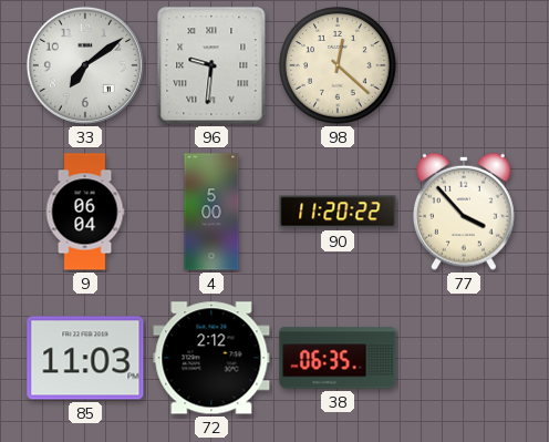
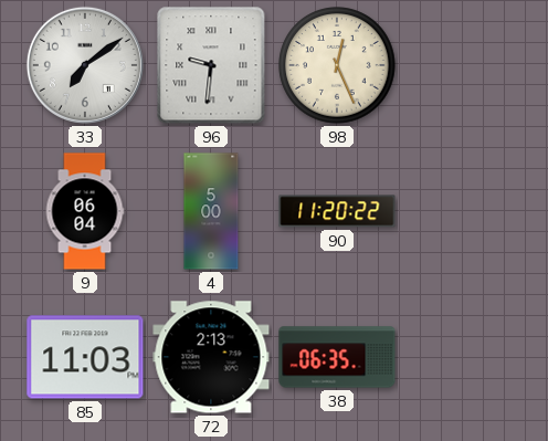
98: 12:22 -> 12:26 (337, 65)
77: 3:53 -> none (464, 212)
72: 2:12 -> 2:13 (211, 357)
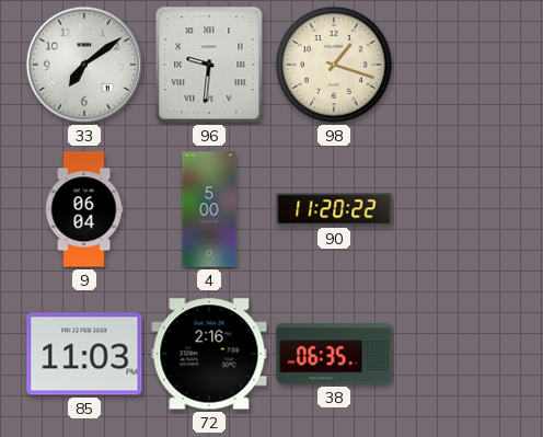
98: 12:26 -> 1:18 (334, 65)
72: 2:13 -> 2:16 (209, 354)
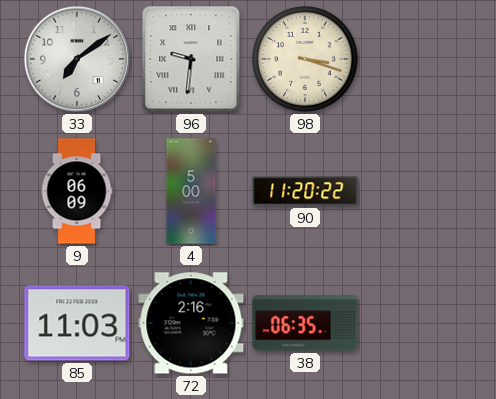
98: 1:18 -> 3:18 (305, 59)
9: 06:04 -> 06:09 (77, 191)
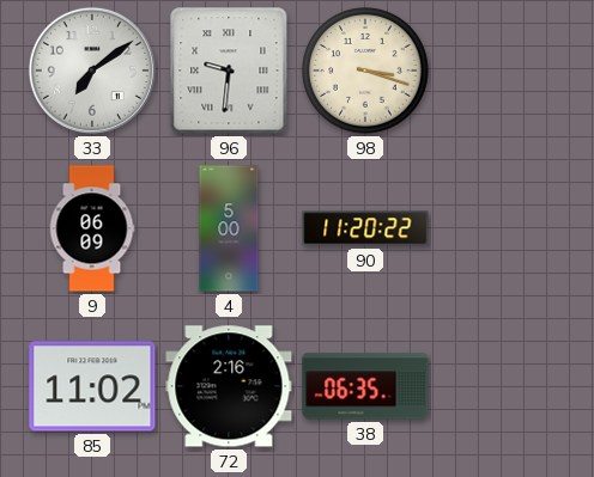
85: 11:03 -> 11:02 (92, 386)
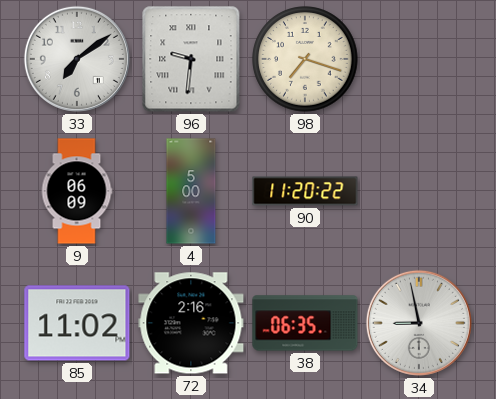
98: 3:18 -> 7:18 (305, 59)
34: none -> 8:58 (419, 323)
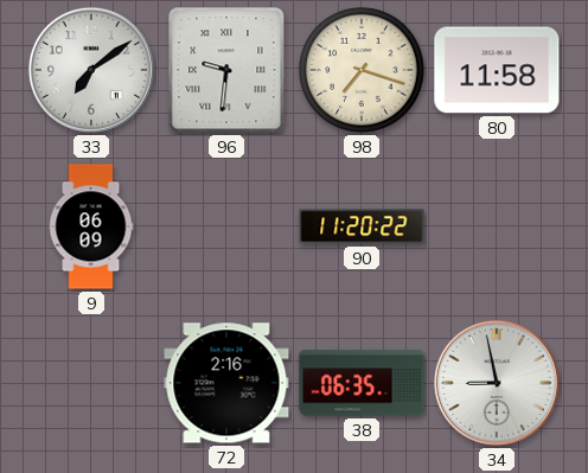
80: none -> 11:58 (497, 70)
4: 5:00 -> none (191, 191)
85: 11:02 -> none (77, 323)
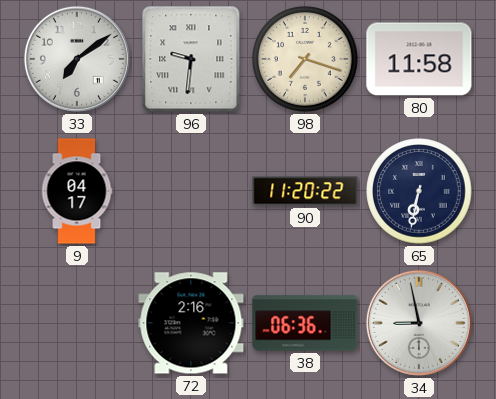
9: 06:09 -> 04:17 (77, 191)
65: none -> 6:32 (419, 191)
38: 06:35 -> 06:36 (305, 323)
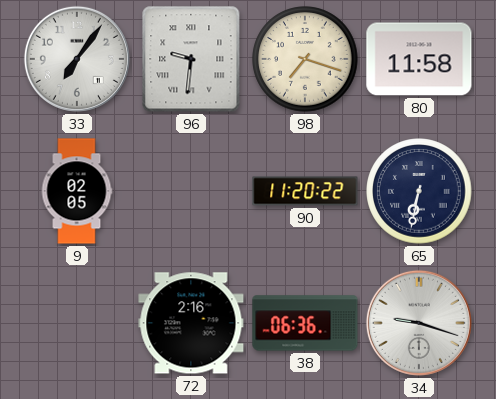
33: 7:09 -> 7:06 (77, 59)
9: 04:17 -> 02:05 (77, 191)
34: 8:58 -> 9:18 (419, 323)
